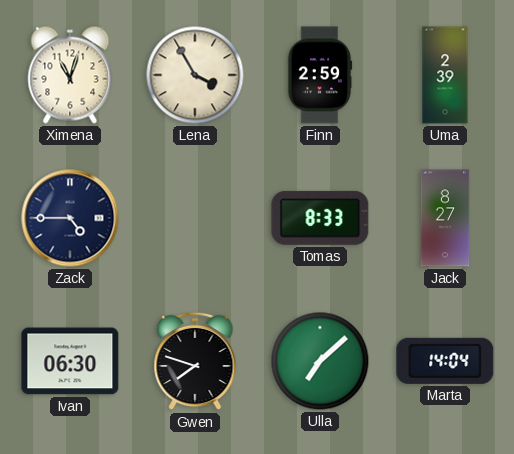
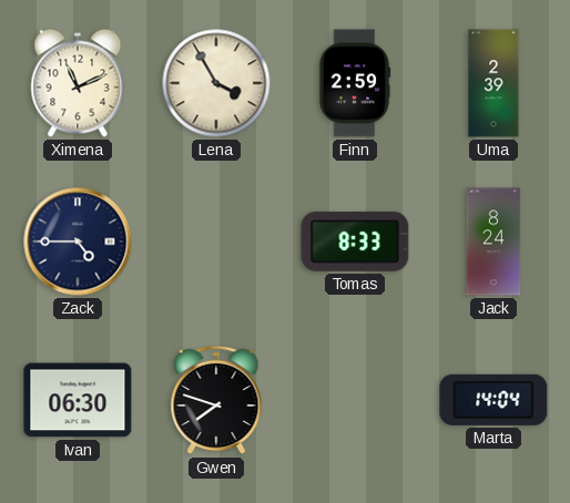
Ximena: 11:03 -> 11:11 (78, 83)
Jack: 8:27 -> 8:24 (493, 242)
Ulla: 7:08 -> none (320, 361)
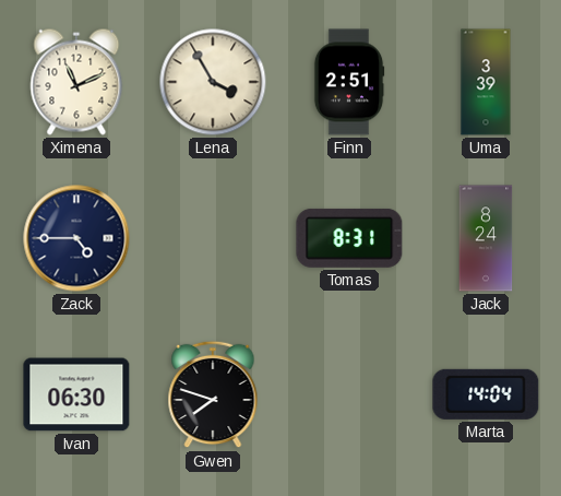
Finn: 2:59 -> 2:51 (349, 82)
Uma: 2:39 -> 3:39 (486, 82)
Tomas: 8:33 -> 8:31 (349, 238)
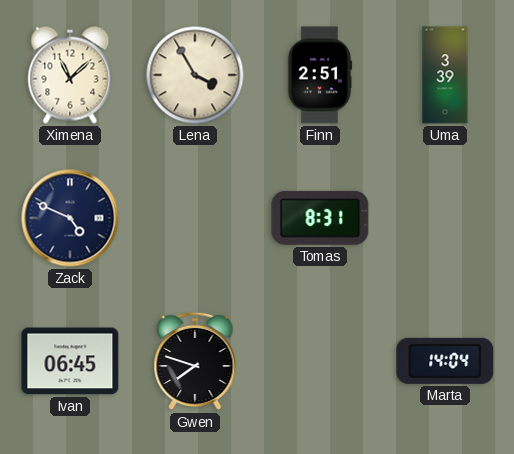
Ximena: 11:11 -> 11:08 (70, 75)
Zack: 4:45 -> 4:49 (70, 218)
Jack: 8:24 -> none (486, 238)
Ivan: 06:30 -> 06:45 (70, 361)
